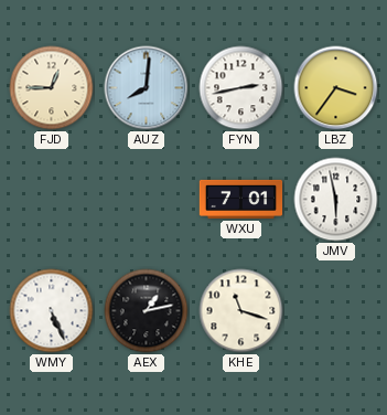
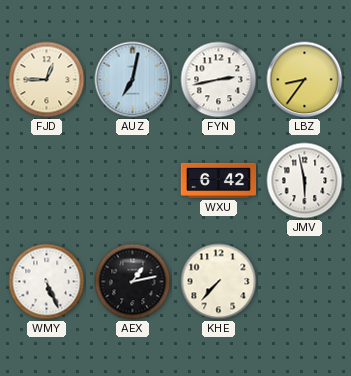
AUZ: 8:01 -> 7:02 (133, 80)
LBZ: 3:36 -> 8:36 (305, 80)
WXU: 7:01 -> 6:42 (219, 180)
KHE: 11:18 -> 7:37 (219, 282)
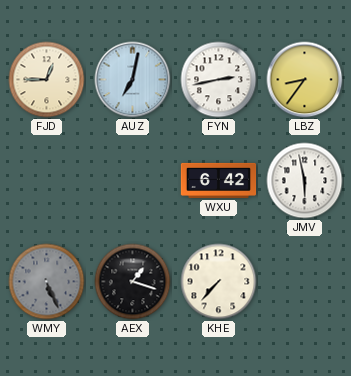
WMY dial: white -> grey (47, 282)
AEX: 1:13 -> 1:18 (133, 282)
